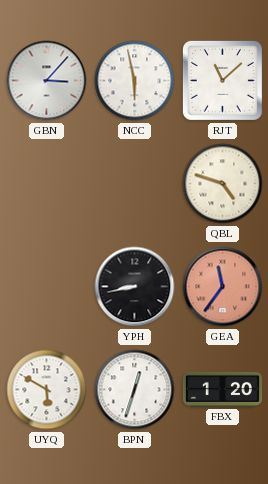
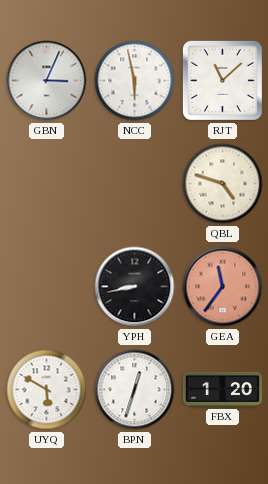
GBN: 3:07 -> 3:04 (47, 81)
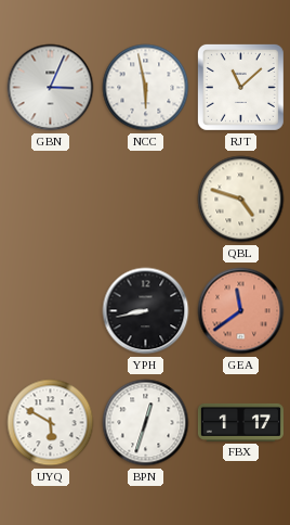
GEA: 11:36 -> 11:39 (241, 311)
FBX: 1:20 -> 1:17 (240, 422)
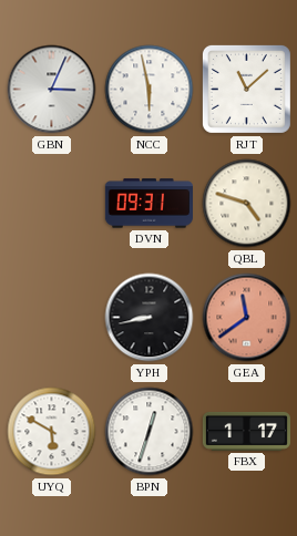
DVN: none -> 09:31 (148, 204)
